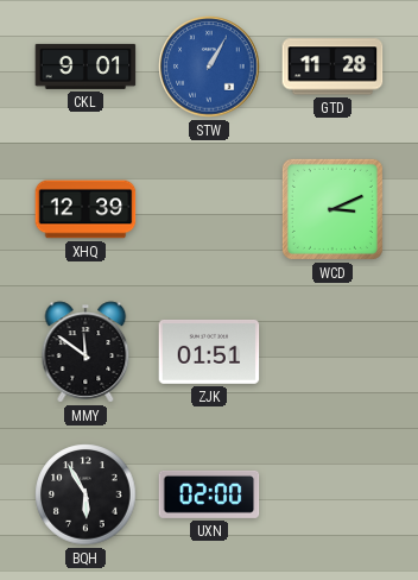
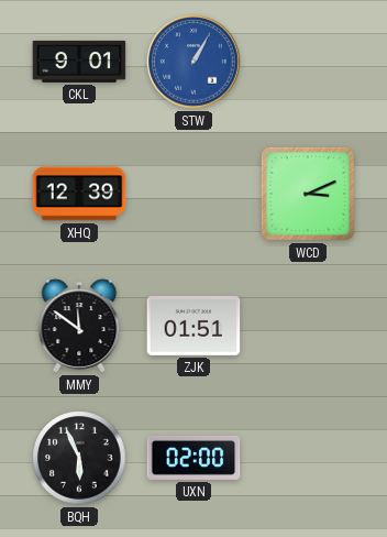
GTD: 11:28 -> none (332, 67)
BQH: 5:55 -> 5:56 (79, 458)
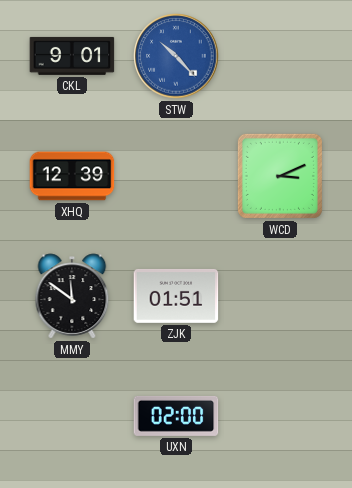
STW: 1:05 -> 10:23 (176, 56)
BQH: 5:56 -> none (79, 458)
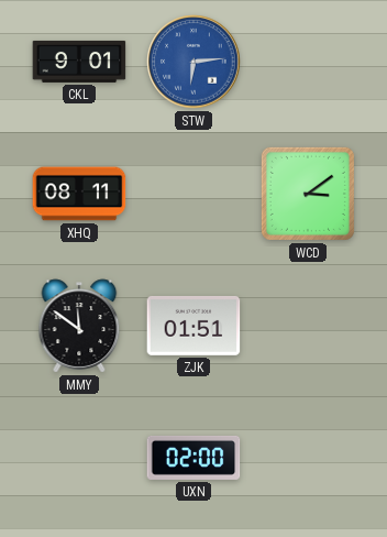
STW: 10:23 -> 6:14 (193, 62)
XHQ: 12:39 -> 08:11 (79, 194)
WCD: 3:11 -> 3:09 (308, 194)
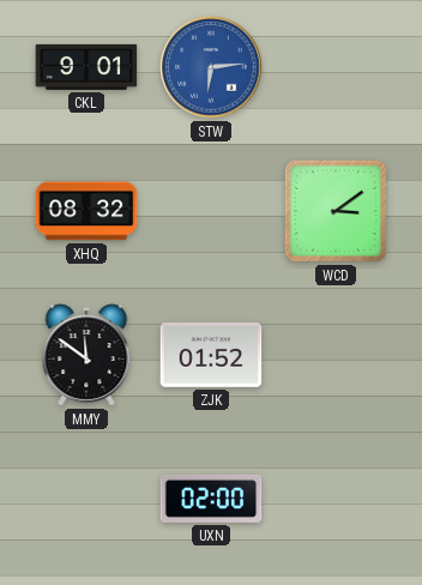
XHQ: 08:11 -> 08:32 (86, 211)
ZJK: 01:51 -> 01:52 (211, 355)
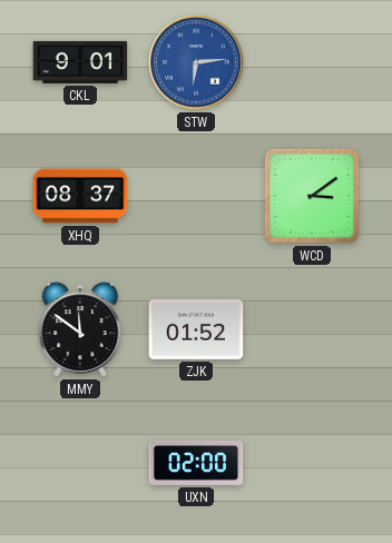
XHQ: 08:32 -> 08:37 (80, 196)
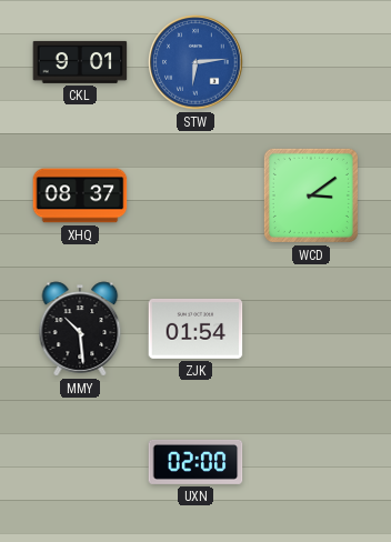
MMY: 11:51 -> 10:29 (80, 329)
ZJK: 01:52 -> 01:54 (195, 329)
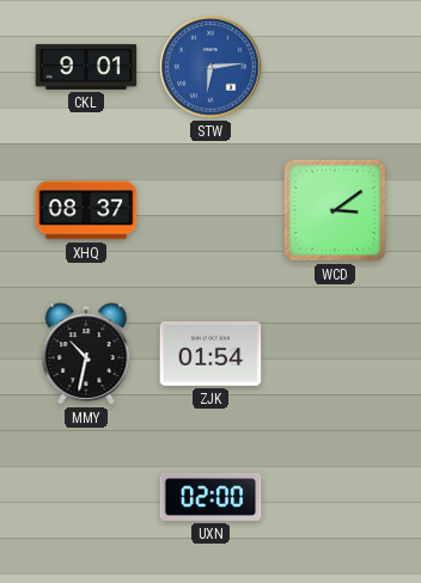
MMY: 10:29 -> 10:32 (86, 354)
